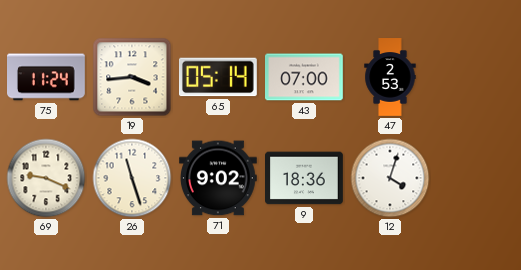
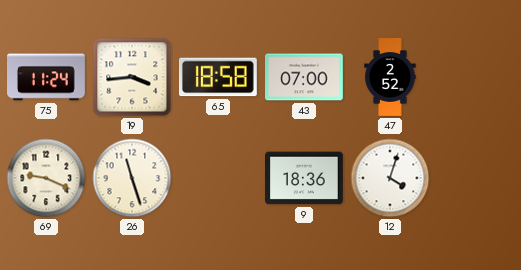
65: 05:14 -> 18:58 (219, 77)
47: 2:53 -> 2:52 (390, 77)
71: 9:02 -> none (219, 178)
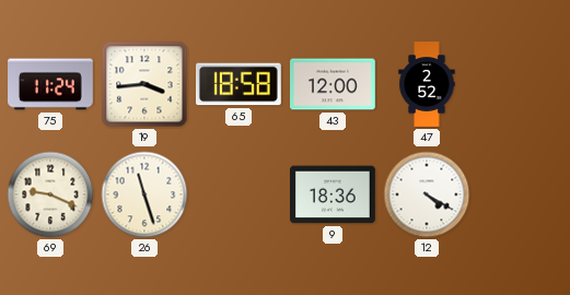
43: 07:00 -> 12:00 (334, 84)
12: 4:03 -> 4:20 (427, 194)
